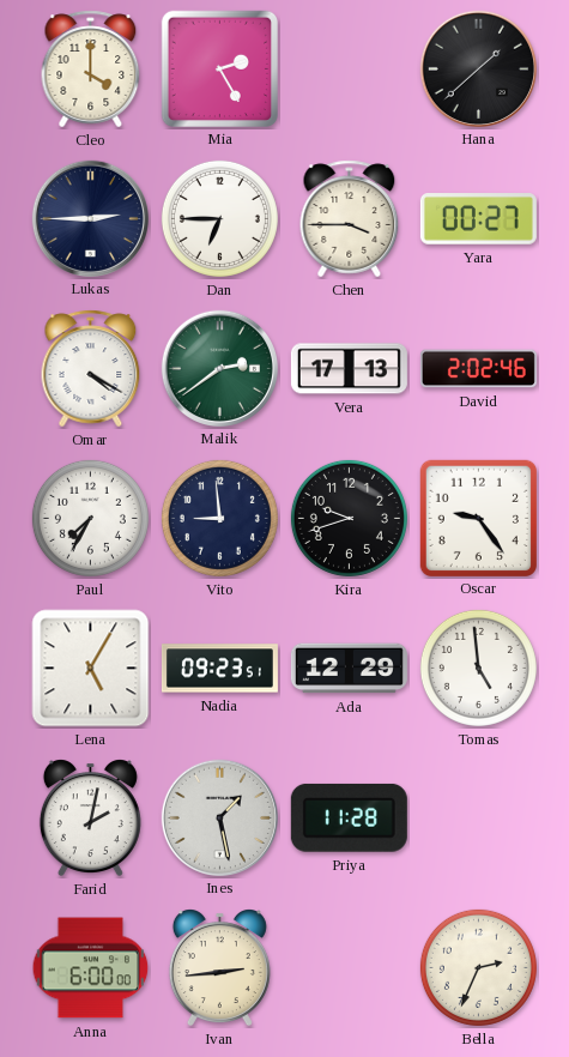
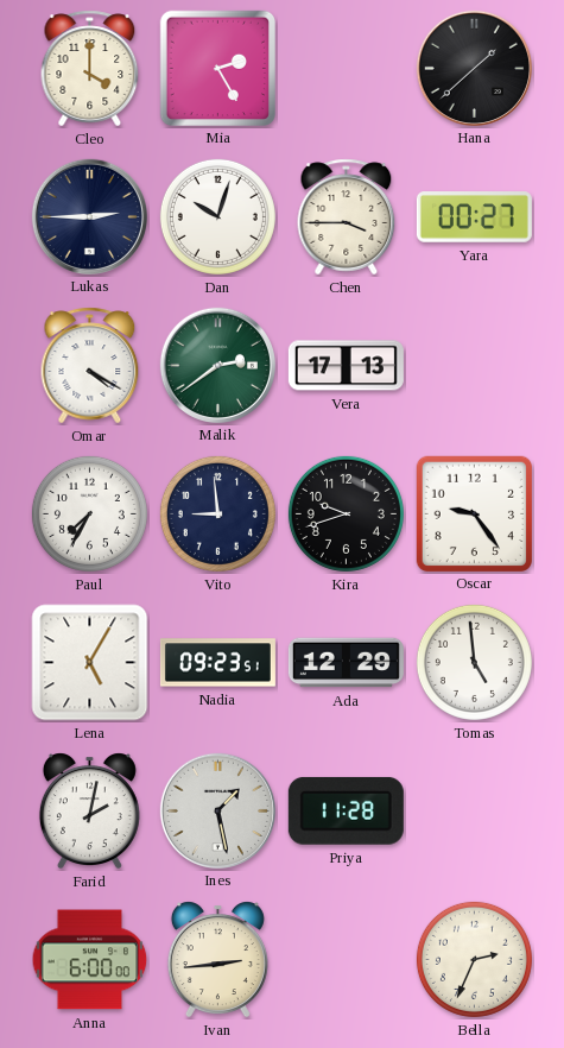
Dan: 6:45 -> 10:03 (217, 216)
David: 2:02 -> none (478, 369)
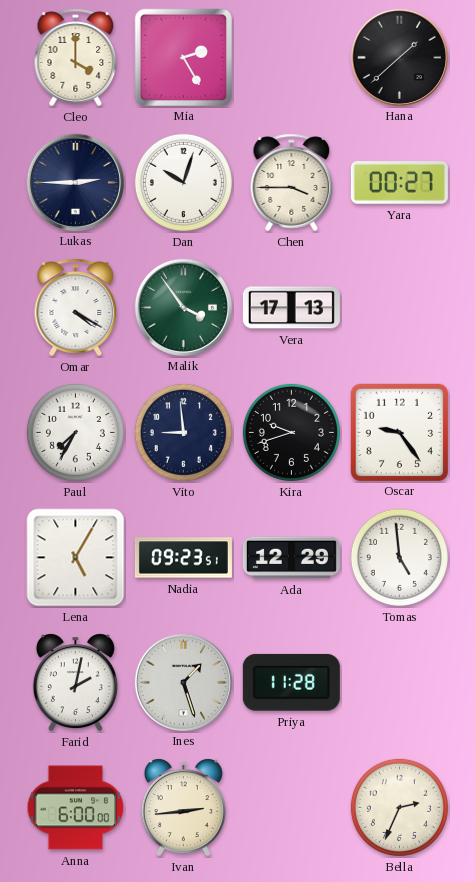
Malik: 2:39 -> 3:54 (183, 307)
Ines: 1:28 -> 1:27 (183, 682)
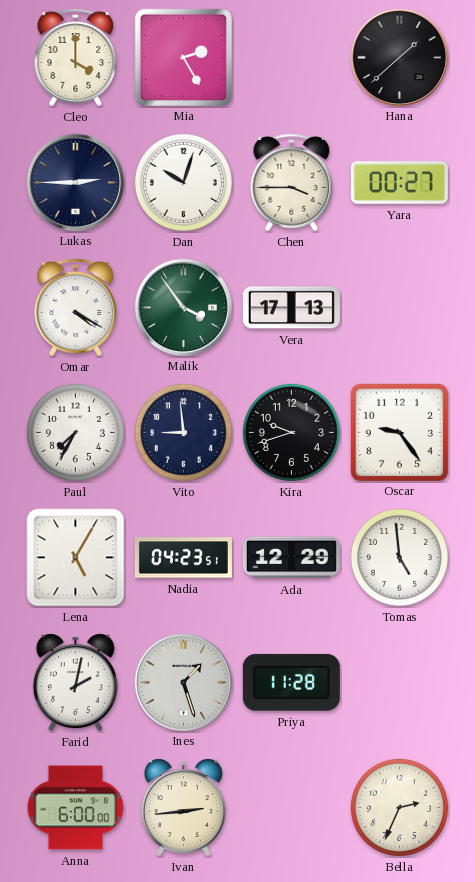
Nadia: 09:23 -> 04:23 (183, 558)
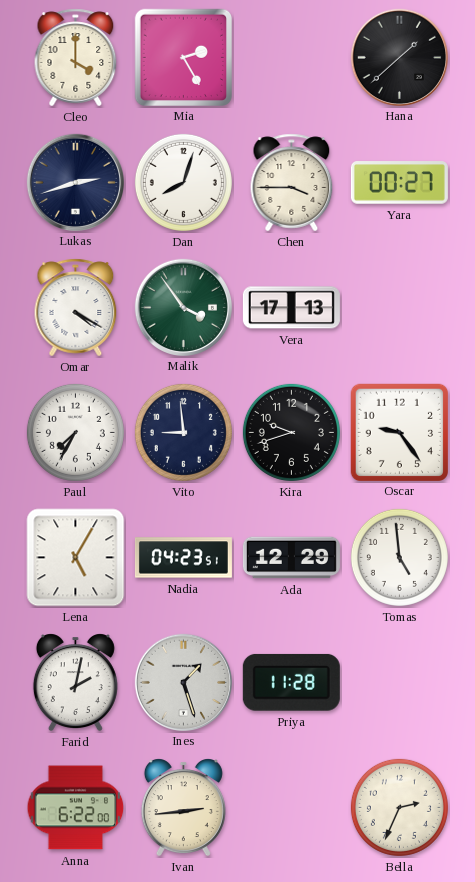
Lukas: 2:45 -> 2:42 (75, 182)
Dan: 10:03 -> 8:03 (183, 182)
Anna: 6:00 -> 6:22 (76, 808)
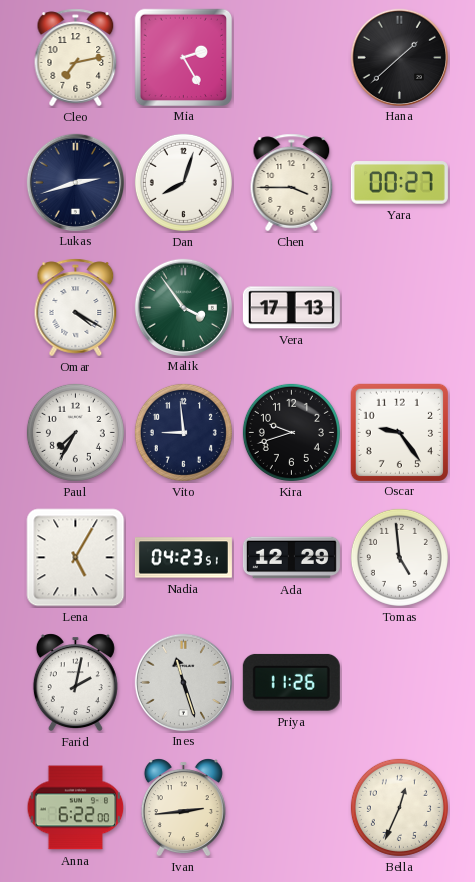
Cleo: 4:00 -> 7:13 (76, 58)
Ines: 1:27 -> 11:27 (183, 682)
Priya: 11:28 -> 11:26 (291, 682)
Bella: 2:34 -> 12:34 (399, 807)
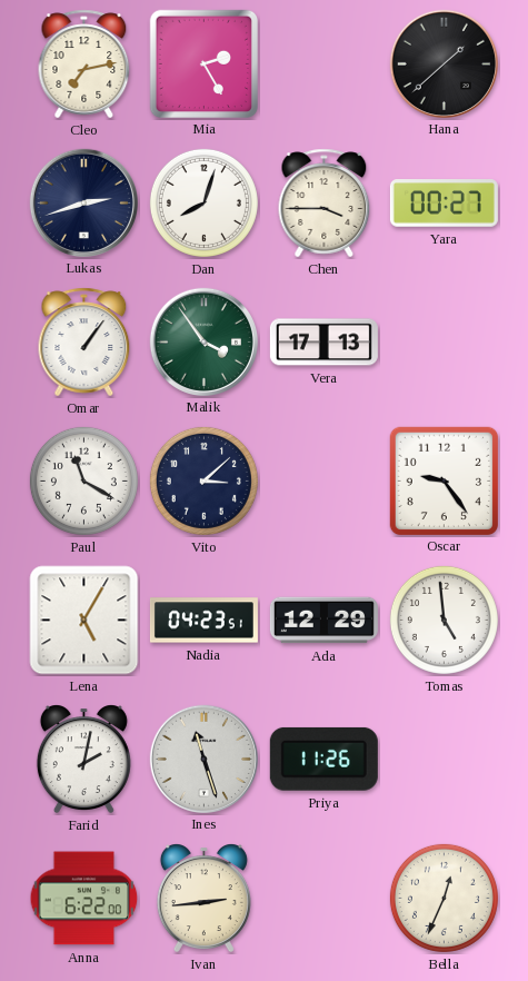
Omar: 4:20 -> 1:06 (84, 343)
Paul: 7:35 -> 11:20 (83, 480)
Vito: 8:59 -> 3:08 (203, 480)
Kira: 9:42 -> none (291, 432)
